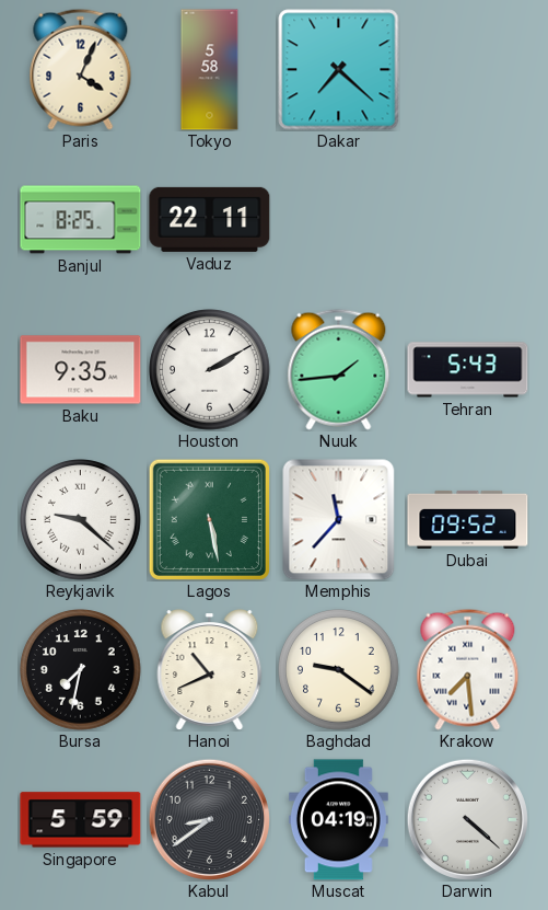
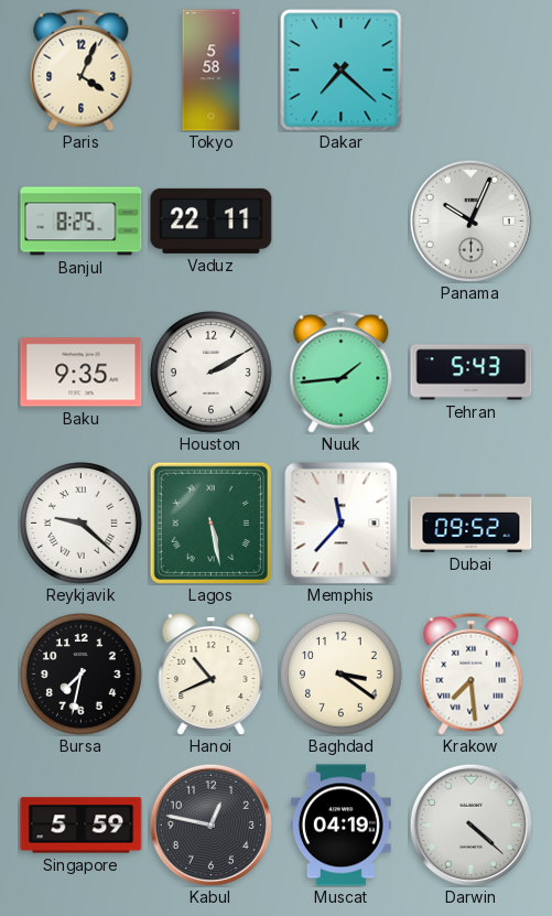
Panama: none -> 10:04 (470, 220)
Baghdad: 9:21 -> 3:21 (342, 675)
Kabul: 8:39 -> 12:47 (210, 825)
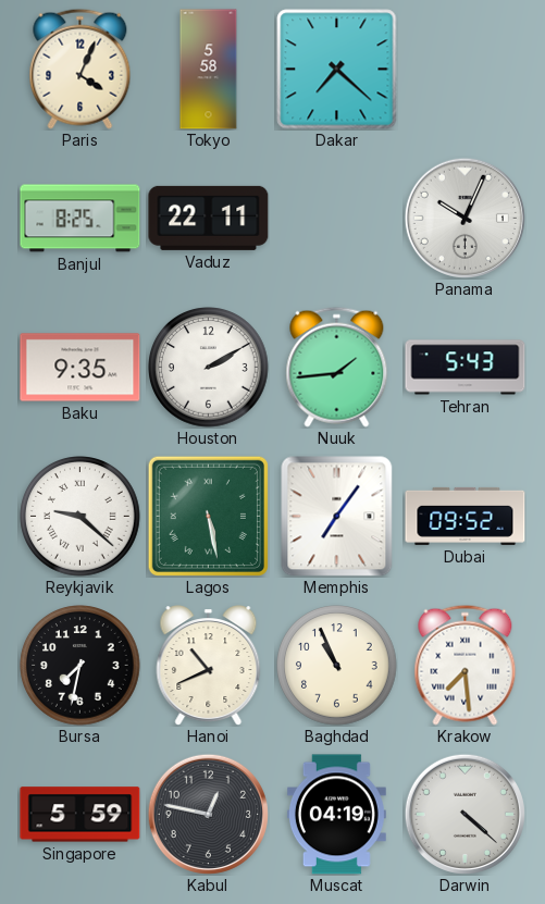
Memphis: 11:37 -> 7:06 (337, 517)
Baghdad: 3:21 -> 10:56 (337, 666)
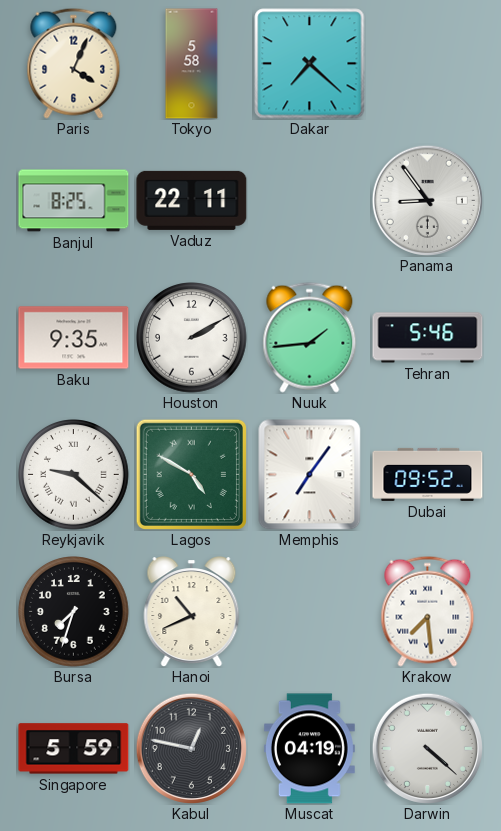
Panama: 10:04 -> 8:54 (427, 200)
Tehran: 5:43 -> 5:46 (428, 338)
Lagos: 5:28 -> 4:50 (191, 474)
Bursa: 7:32 -> 7:33 (74, 612)
Baghdad: 10:56 -> none (337, 666)
